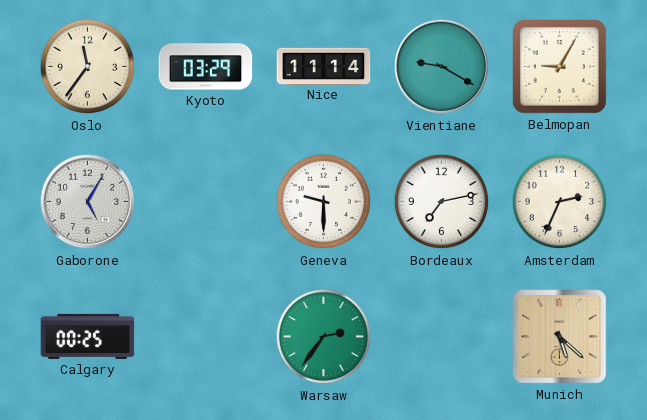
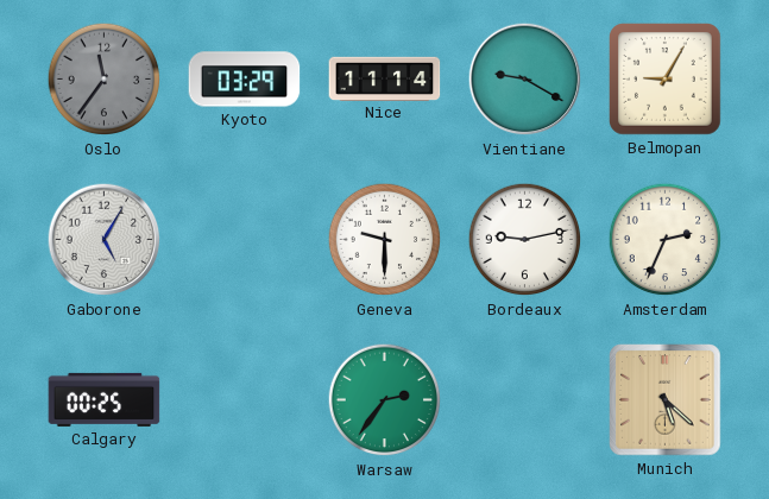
Oslo dial: cream -> grey (105, 80)
Bordeaux: 7:13 -> 9:13 (525, 240)
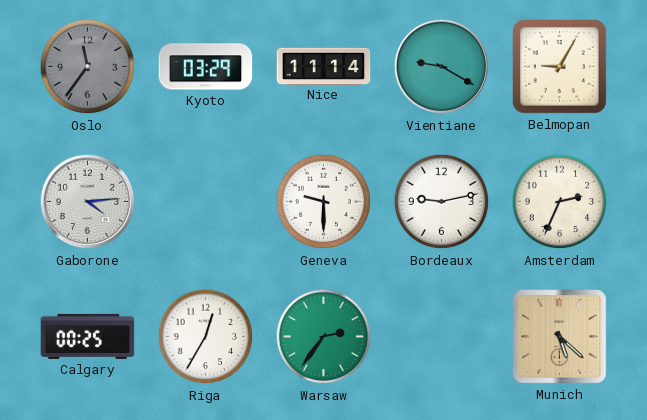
Gaborone: 5:05 -> 4:14 (88, 202)
Riga: none -> 12:35 (206, 337)
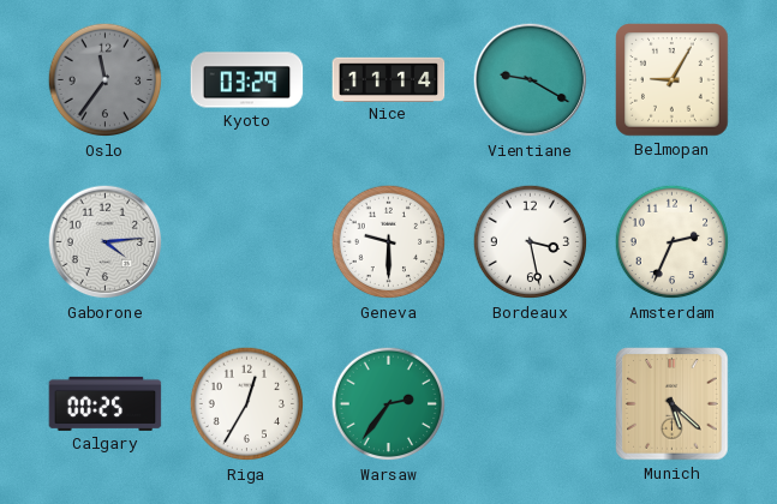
Bordeaux: 9:13 -> 3:28 (531, 242)
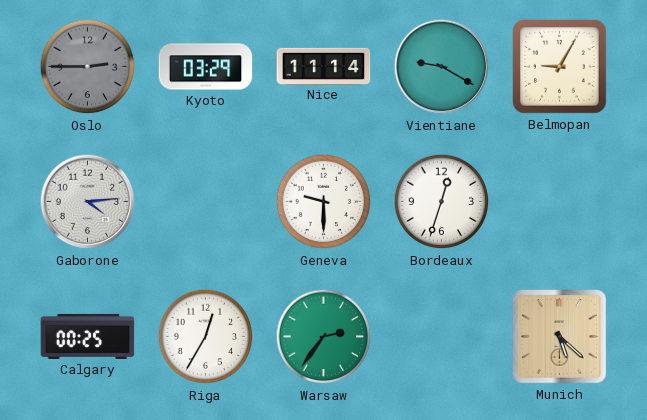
Oslo: 11:36 -> 2:45 (88, 67)
Bordeaux: 3:28 -> 12:33 (442, 202)
Amsterdam: 2:34 -> none (673, 242)
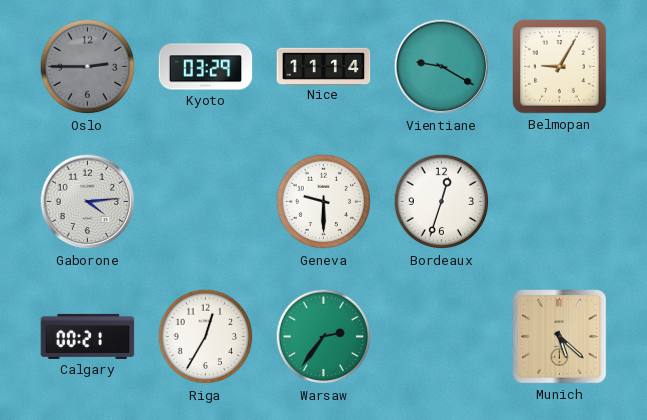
Calgary: 00:25 -> 00:21 (88, 336)
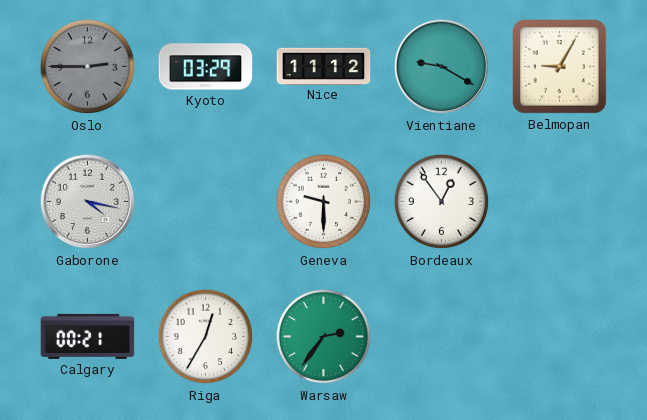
Nice: 11:14 -> 11:12 (324, 66)
Gaborone: 4:14 -> 4:17 (88, 202)
Bordeaux: 12:33 -> 12:54 (442, 202)
Munich: 5:22 -> none (560, 337)
